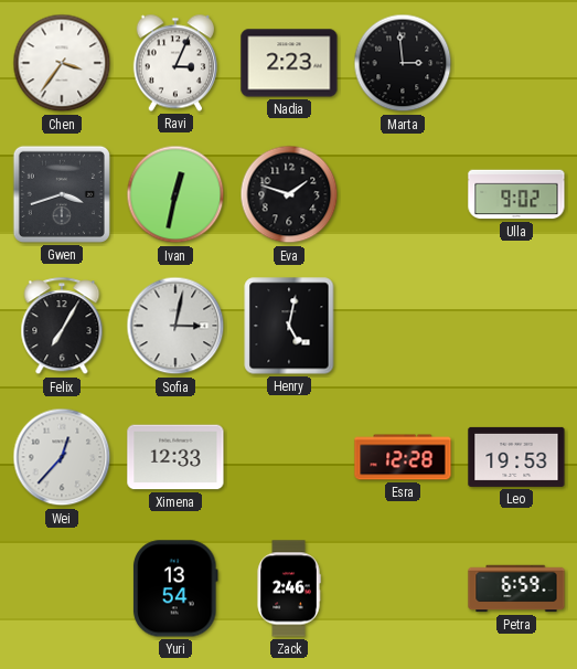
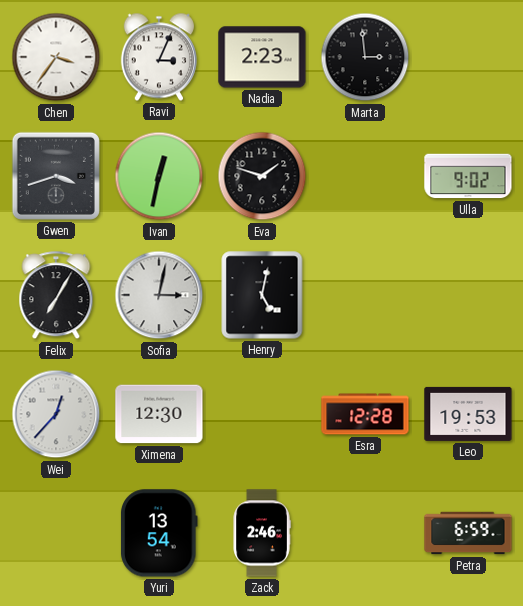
Ximena: 12:33 -> 12:30 (159, 414)
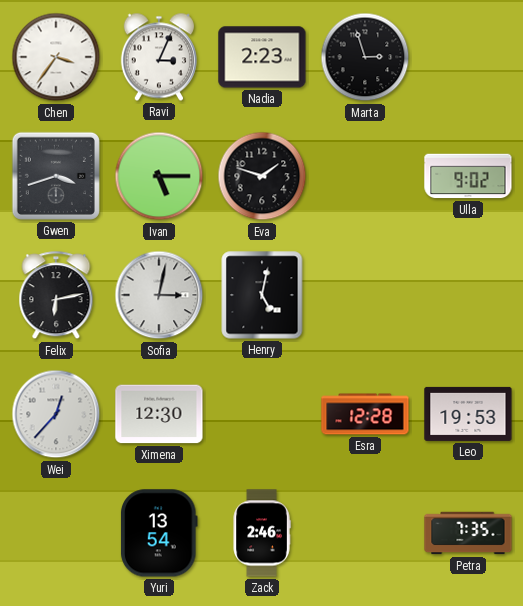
Marta: 2:59 -> 2:57 (365, 57)
Ivan: 12:32 -> 5:15 (159, 176)
Felix: 7:05 -> 6:13 (56, 296)
Petra: 6:59 -> 7:35 (468, 533)
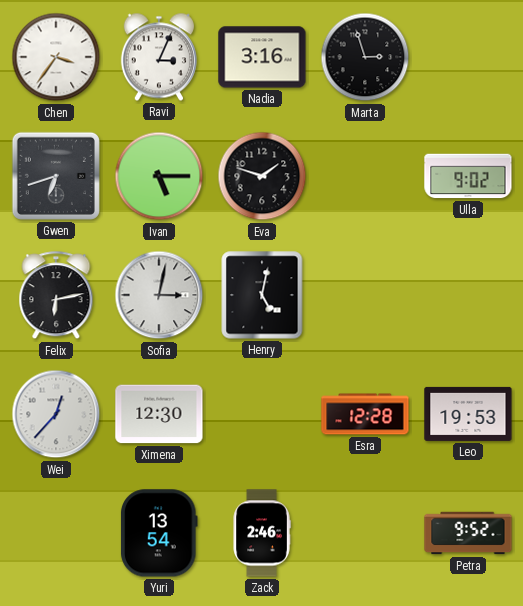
Nadia: 2:23 -> 3:16 (262, 57)
Gwen: 3:42 -> 6:42 (56, 176)
Petra: 7:35 -> 9:52 (468, 533)
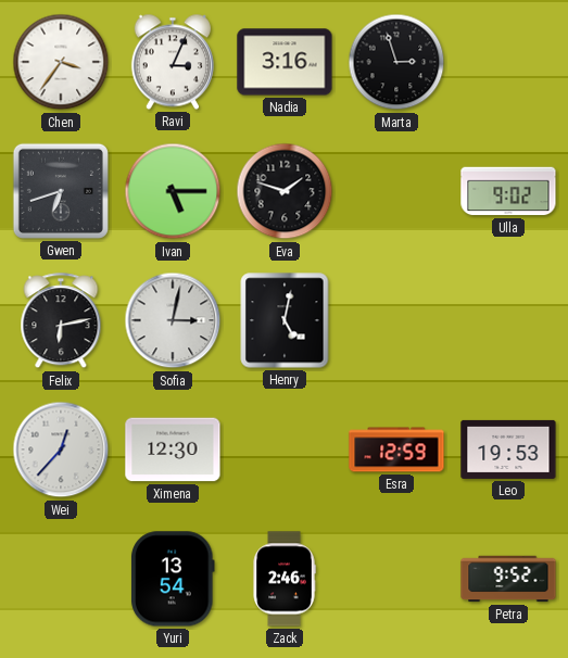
Esra: 12:28 -> 12:59 (396, 450)
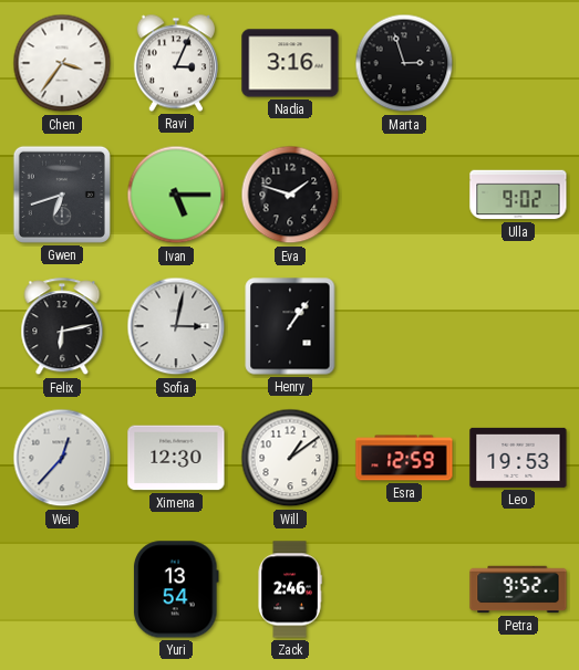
Henry: 5:02 -> 1:06 (290, 326)
Will: none -> 1:09 (290, 458)
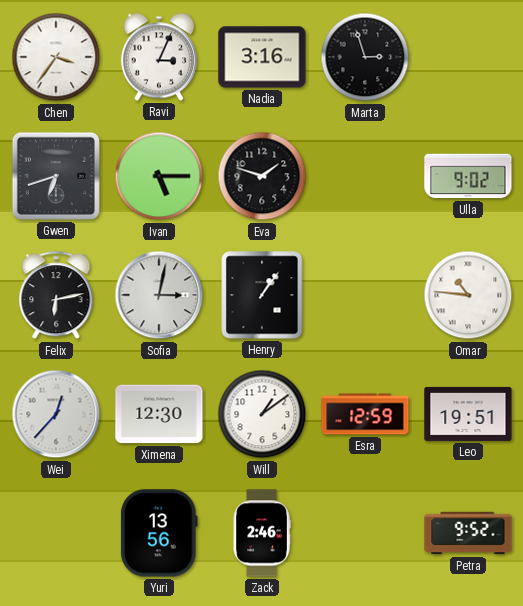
Omar: none -> 10:46 (468, 295)
Leo: 19:53 -> 19:51 (468, 414)
Yuri: 13:54 -> 13:56 (159, 533)
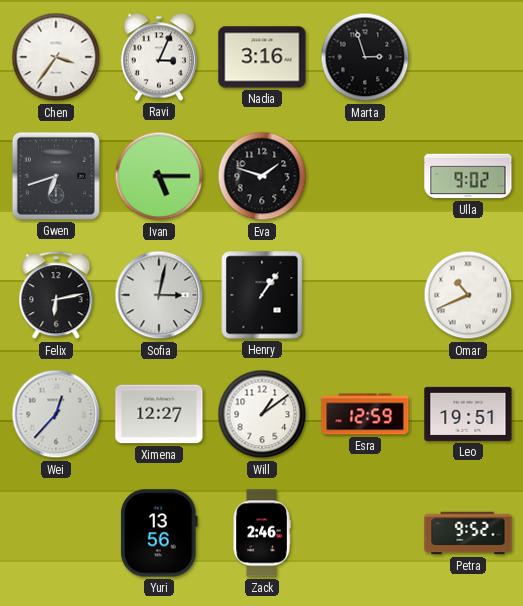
Omar: 10:46 -> 10:41 (468, 295)
Ximena: 12:30 -> 12:27 (159, 414)
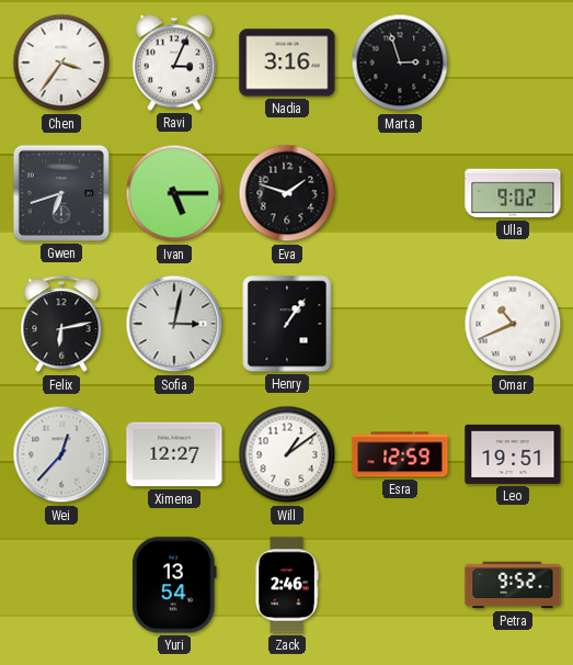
Yuri: 13:56 -> 13:54 (174, 585)
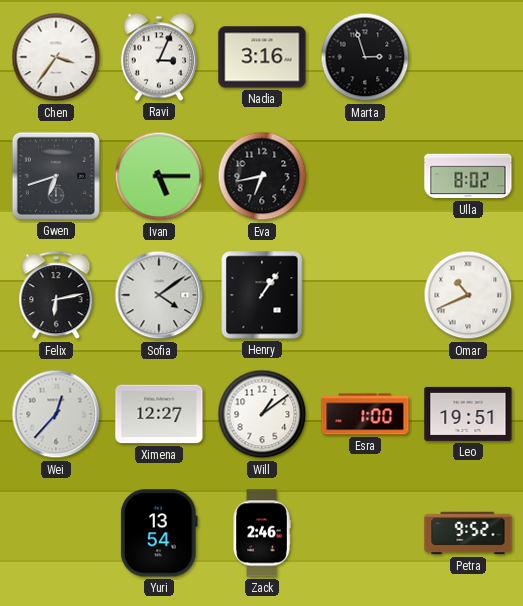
Eva: 1:48 -> 6:43 (262, 176)
Ulla: 9:02 -> 8:02 (468, 176)
Sofia: 3:02 -> 4:09 (159, 295)
Esra: 12:59 -> 1:00 (365, 414)
